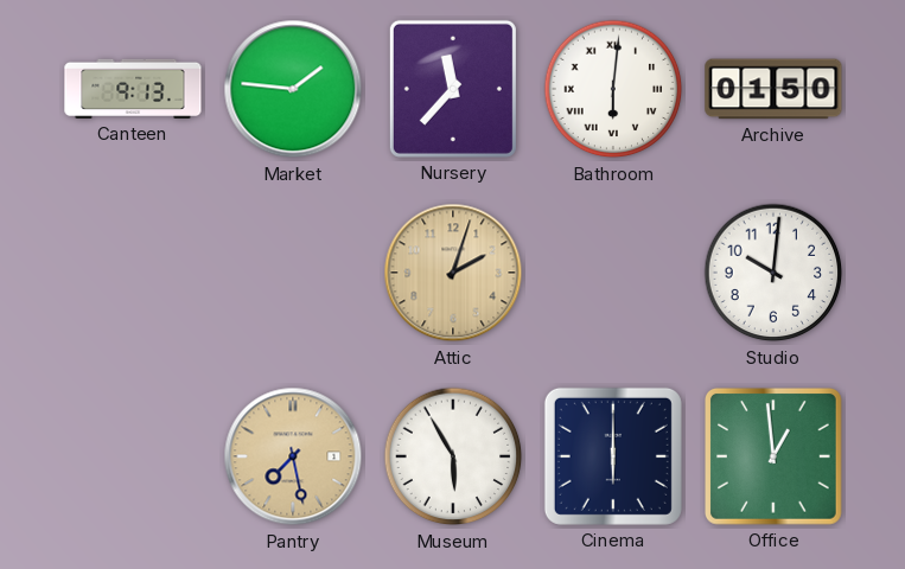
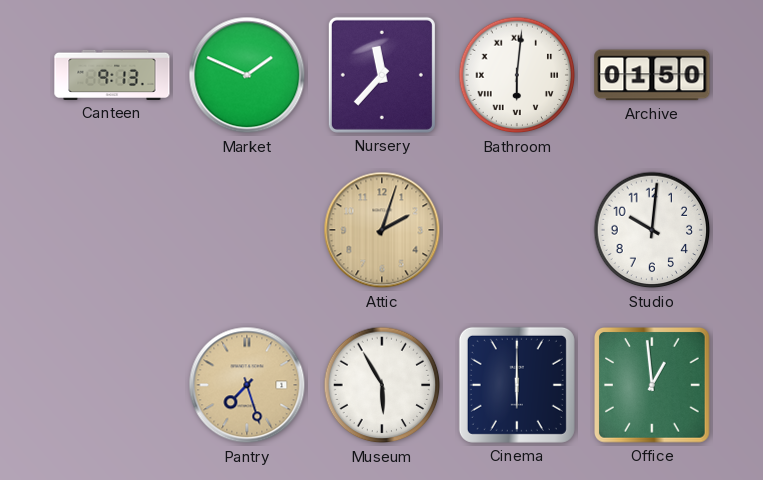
Market: 1:46 -> 1:49 (247, 75)
Pantry: 7:28 -> 7:27 (247, 385)
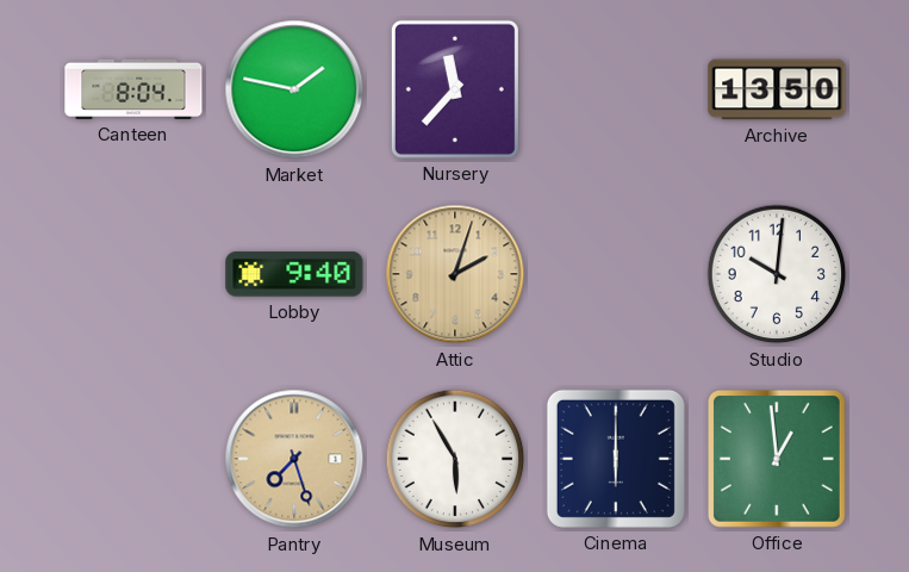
Canteen: 9:13 -> 8:04 (133, 89)
Market: 1:49 -> 1:47 (294, 89)
Bathroom: 6:01 -> none (517, 75)
Archive: 01:50 -> 13:50 (777, 89)
Lobby: none -> 9:40 (294, 274)
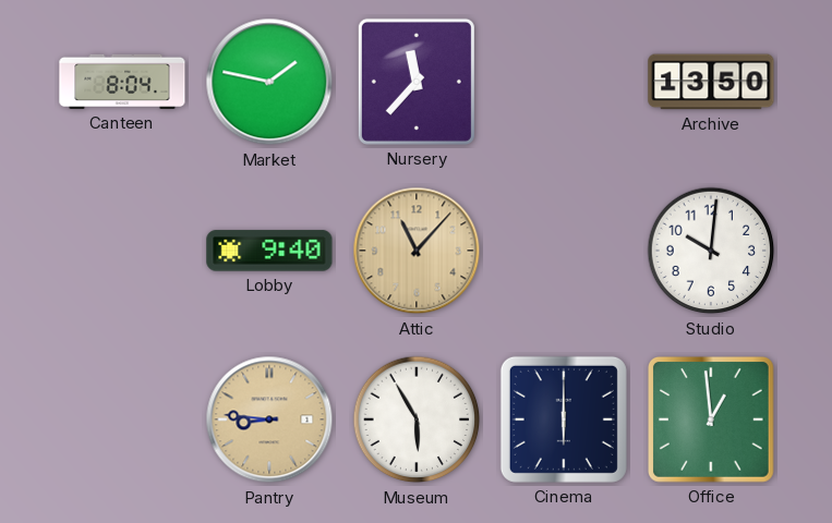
Attic: 2:03 -> 11:07 (417, 251)
Pantry: 7:27 -> 8:46 (269, 419)
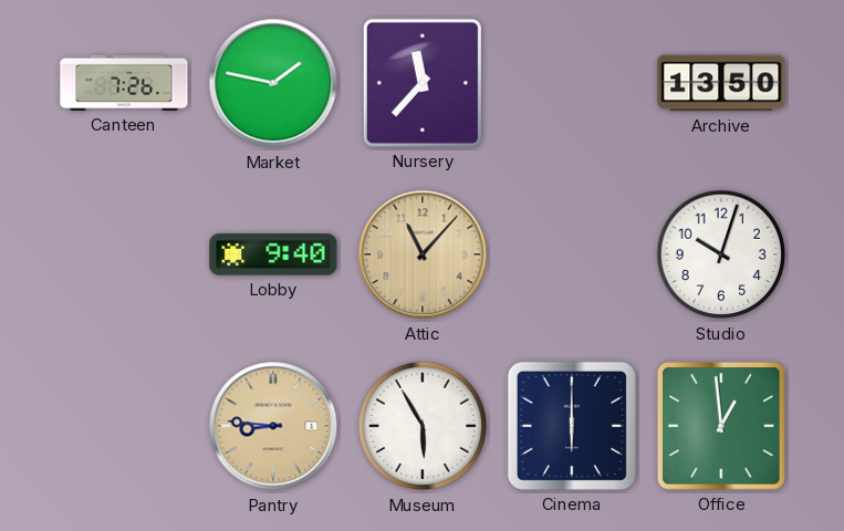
Canteen: 8:04 -> 7:26 (124, 83)
Studio: 10:01 -> 10:03 (721, 254)
